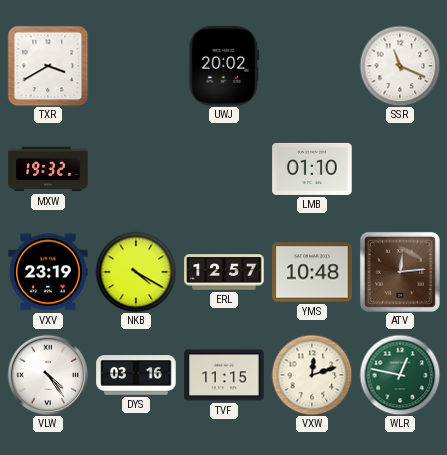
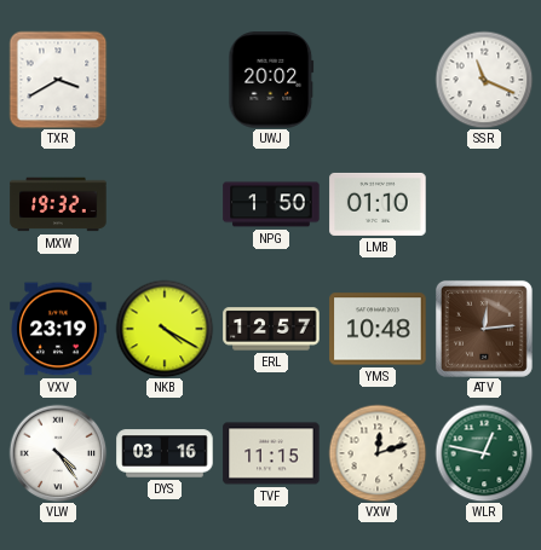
NPG: none -> 1:50 (271, 204)
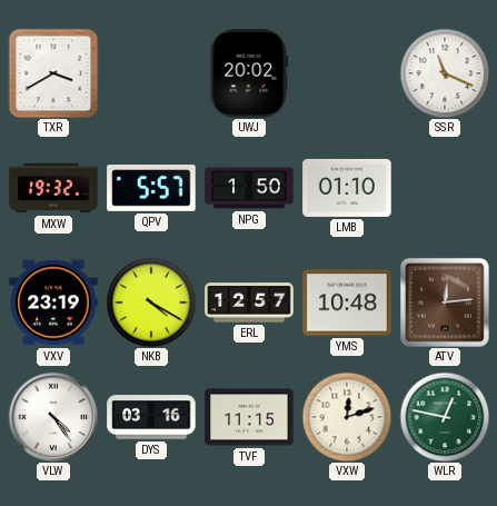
QPV: none -> 5:57 (151, 189)
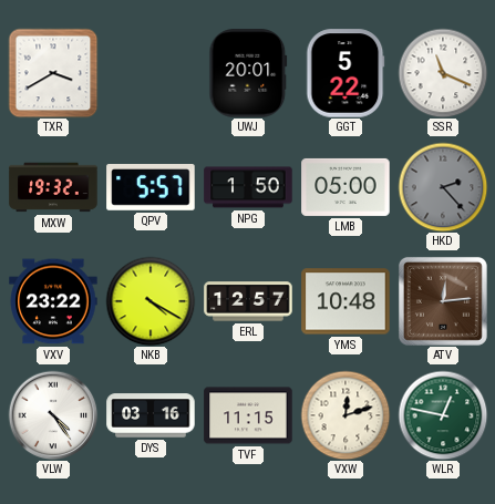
UWJ: 20:02 -> 20:01 (248, 73)
GGT: none -> 5:22 (346, 73)
LMB: 01:10 -> 05:00 (346, 187)
HKD: none -> 2:23 (443, 187)
VXV: 23:19 -> 23:22 (53, 301)
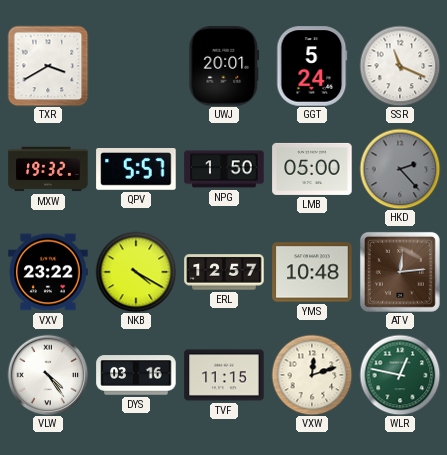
GGT: 5:22 -> 5:24 (312, 66)
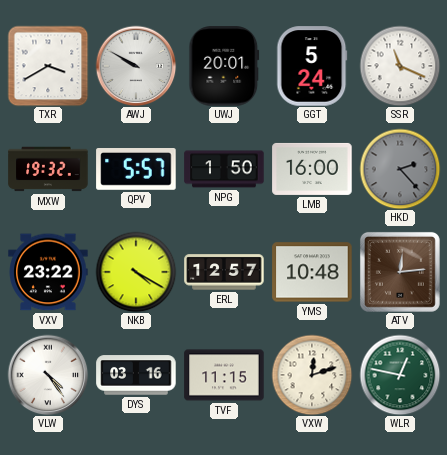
AWJ: none -> 9:50 (136, 66)
LMB: 05:00 -> 16:00 (312, 169)
